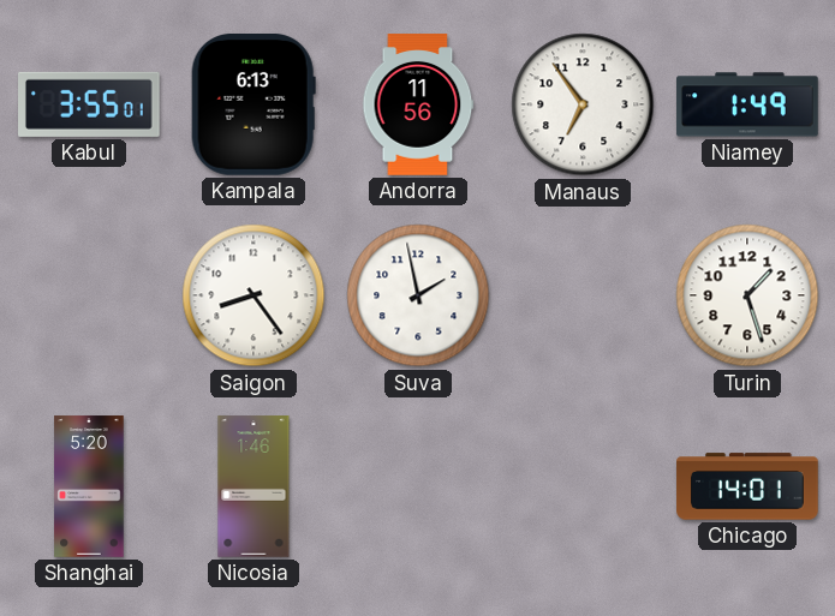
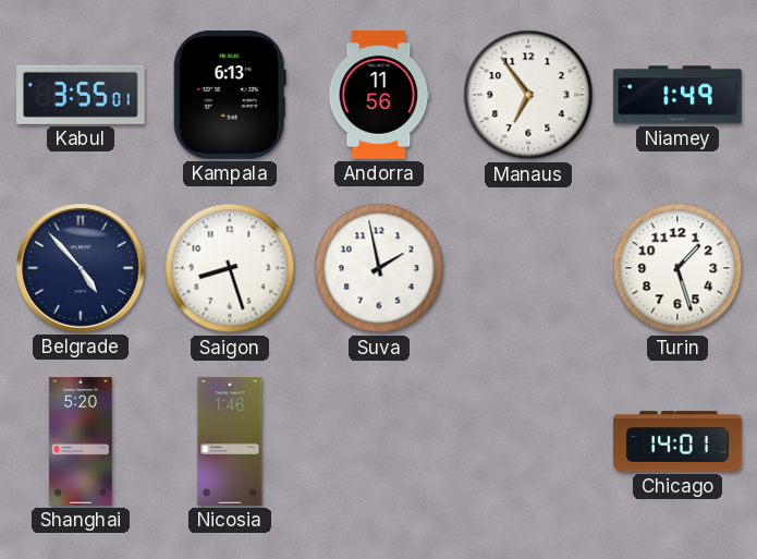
Belgrade: none -> 4:53 (82, 269)
Saigon: 8:24 -> 8:27 (230, 268)
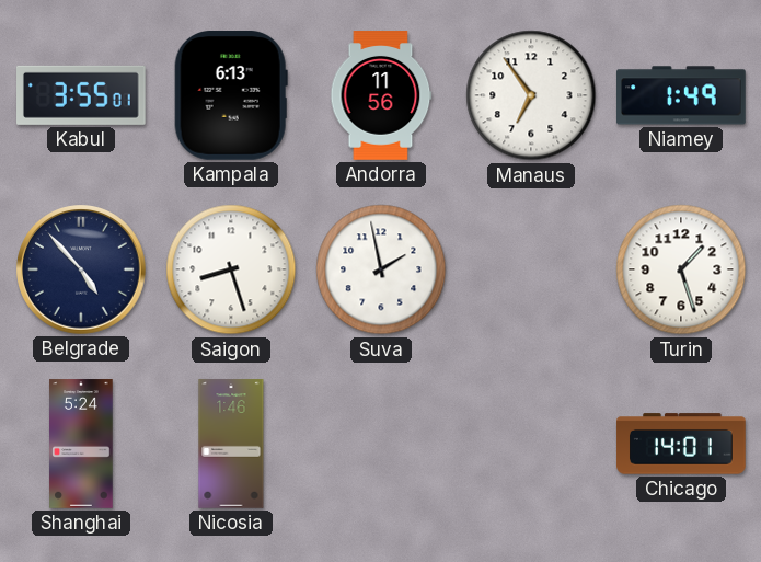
Shanghai: 5:20 -> 5:24 (81, 444)
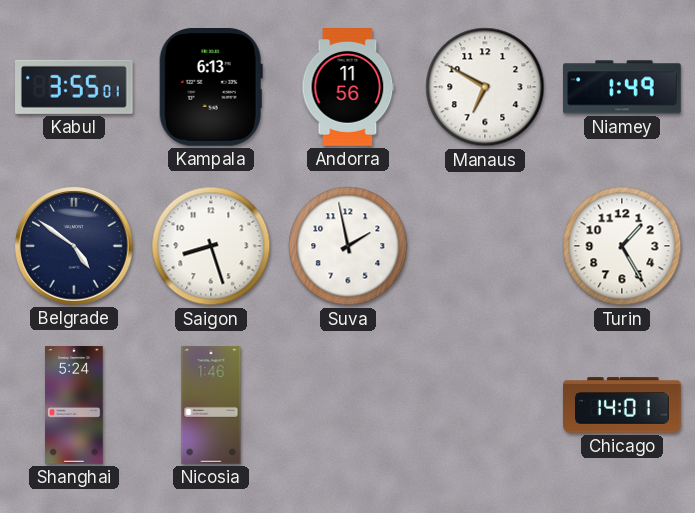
Manaus: 6:54 -> 6:50 (485, 87)
Belgrade: 4:53 -> 4:51 (75, 247)
Turin: 1:27 -> 1:25 (622, 246)
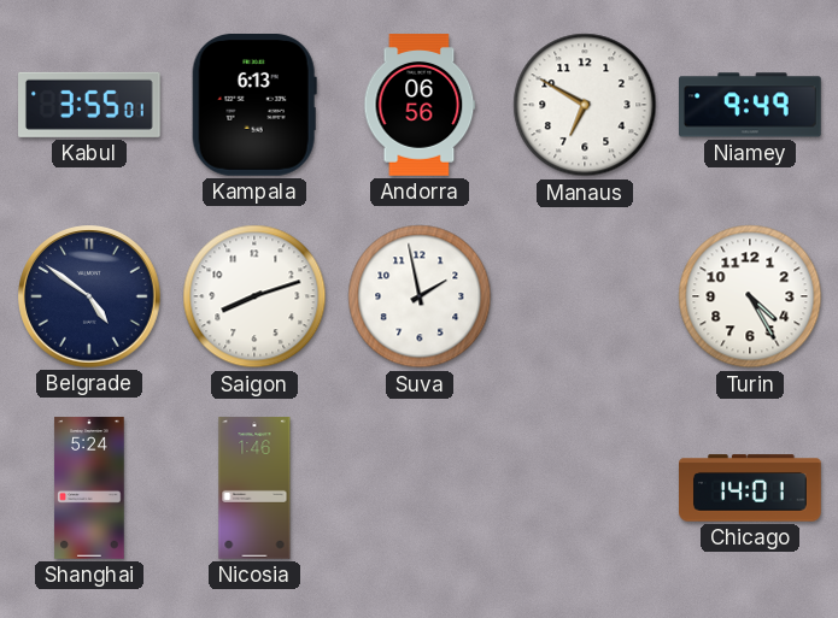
Andorra: 11:56 -> 06:56 (420, 105)
Niamey: 1:49 -> 9:49 (750, 105)
Saigon: 8:27 -> 8:12 (254, 296)
Turin: 1:25 -> 4:25 (750, 296)
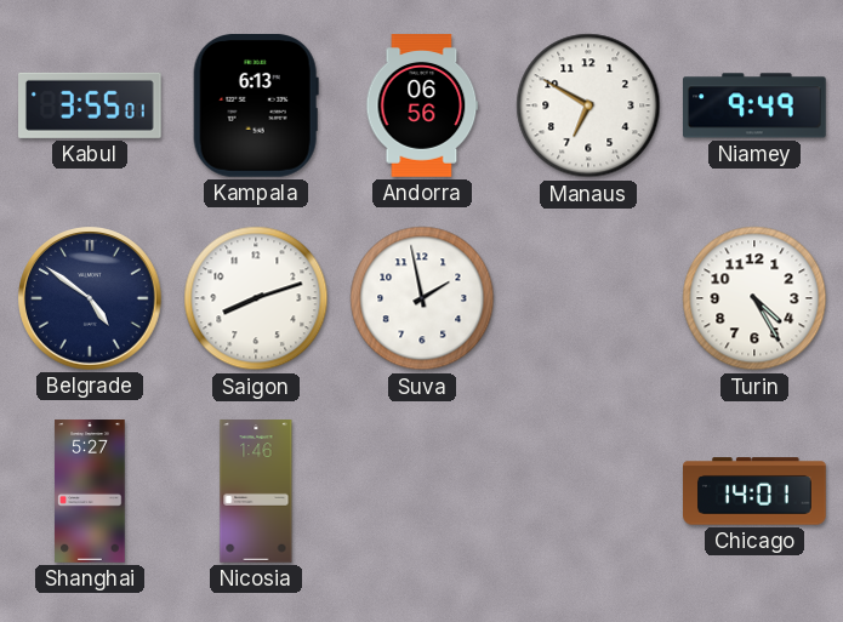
Shanghai: 5:24 -> 5:27 (90, 491)
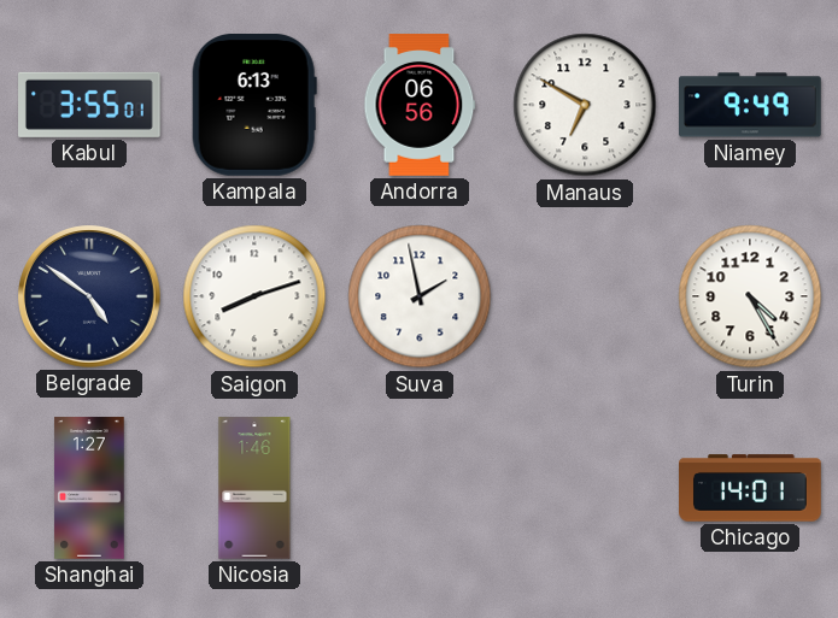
Shanghai: 5:27 -> 1:27 (89, 488)
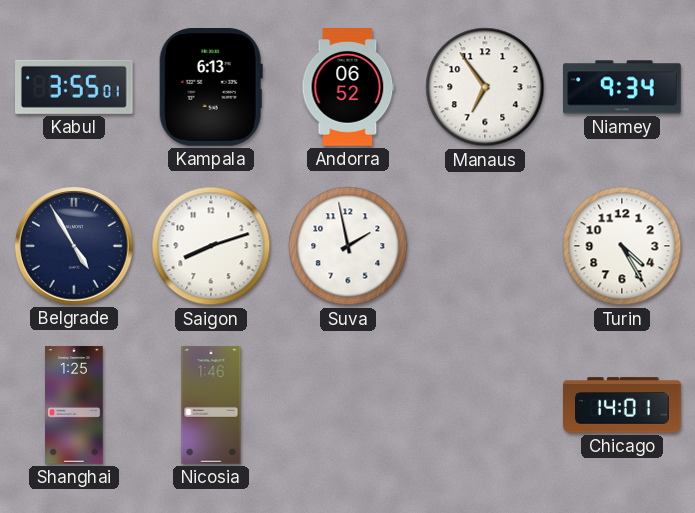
Andorra: 06:56 -> 06:52 (348, 87)
Manaus: 6:50 -> 6:54 (485, 87)
Niamey: 9:49 -> 9:34 (622, 87)
Belgrade: 4:51 -> 4:55 (75, 247)
Shanghai: 1:27 -> 1:25 (74, 405)
